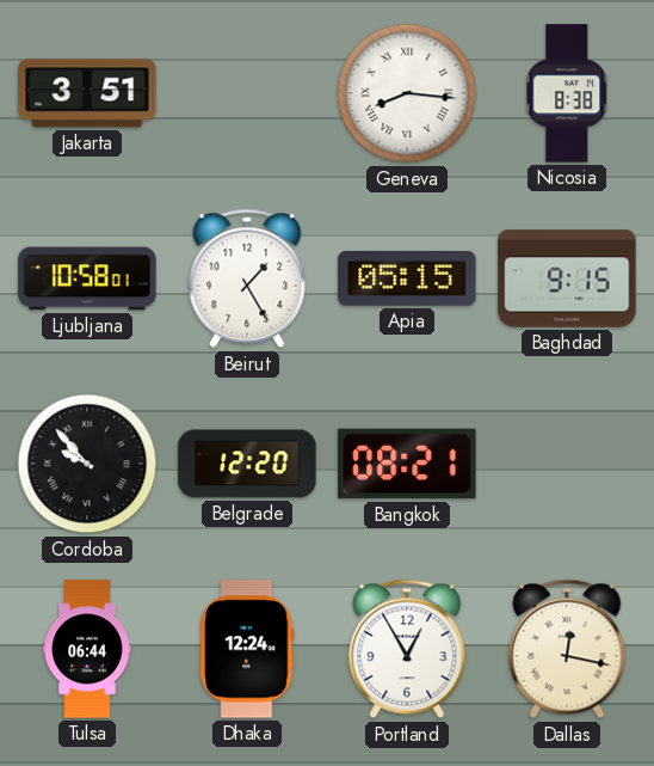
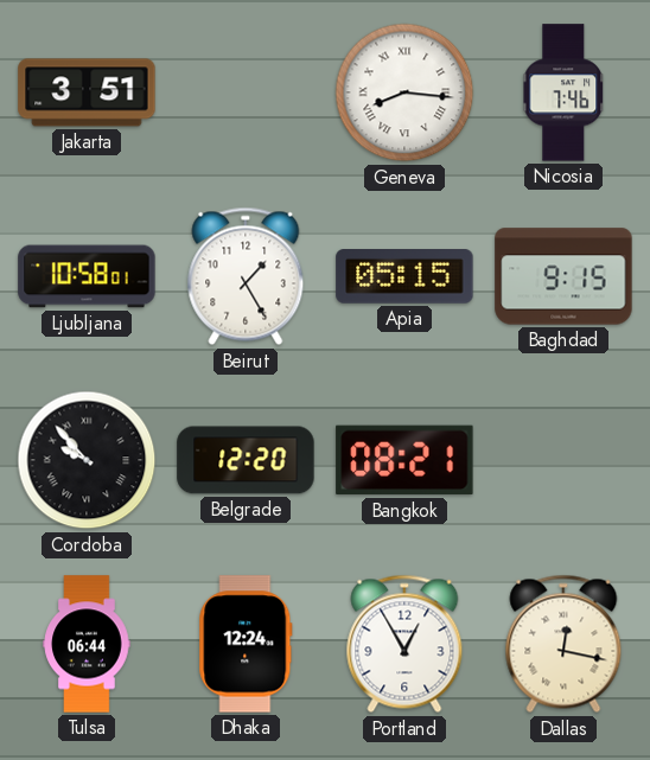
Nicosia: 8:38 -> 7:46 (563, 92)
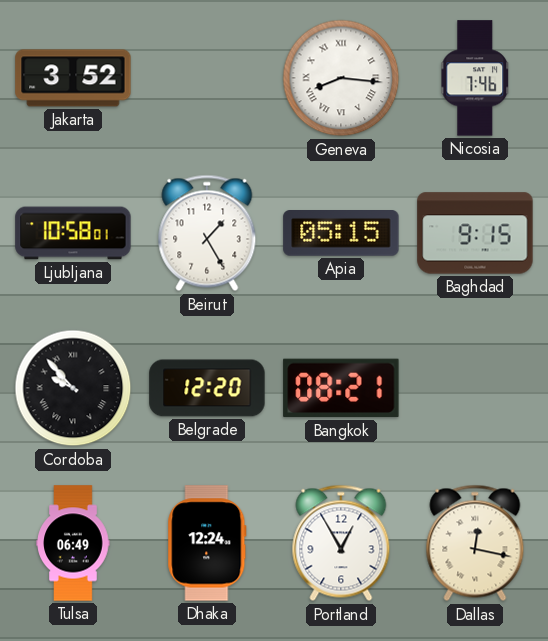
Jakarta: 3:51 -> 3:52 (73, 78)
Tulsa: 06:44 -> 06:49 (73, 543)
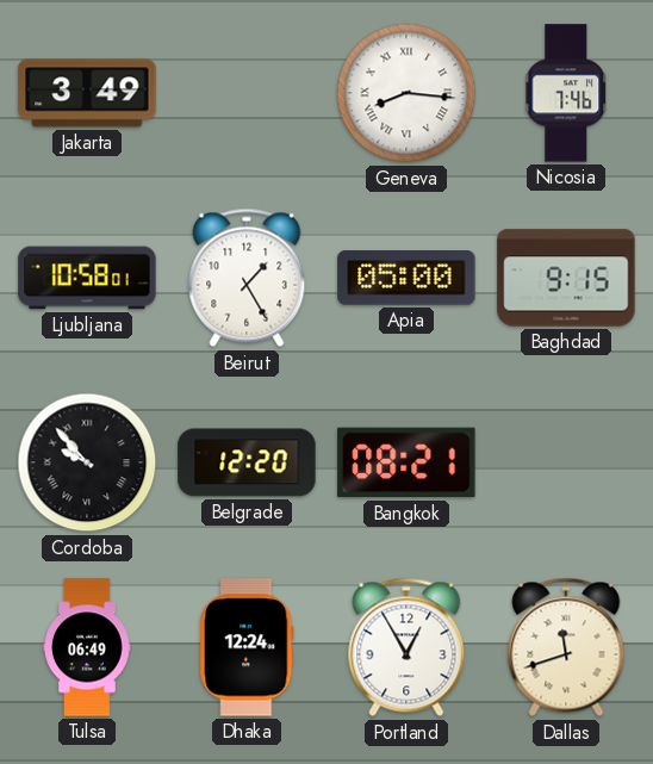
Jakarta: 3:52 -> 3:49 (87, 93)
Apia: 05:15 -> 05:00 (406, 279)
Dallas: 12:17 -> 11:42 (566, 647)
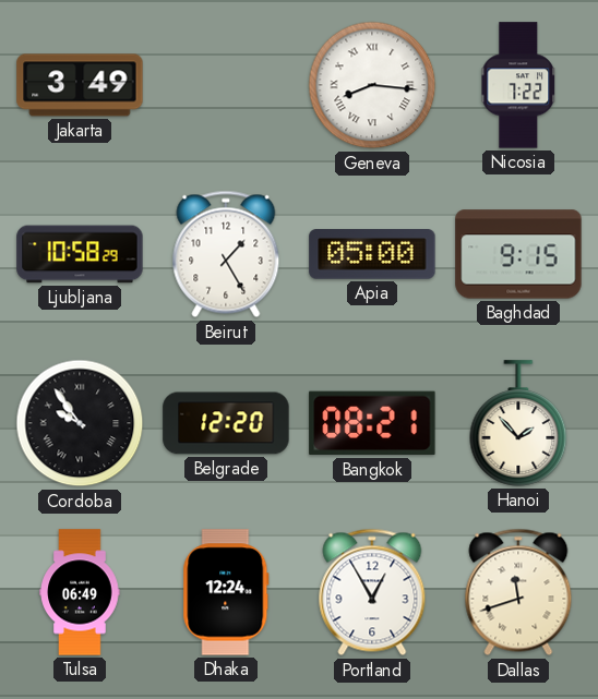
Nicosia: 7:46 -> 7:22 (518, 85)
Ljubljana: 10:58:01 -> 10:58:29 (80, 254)
Cordoba: 9:53 -> 9:54 (80, 423)
Hanoi: none -> 1:53 (518, 423)
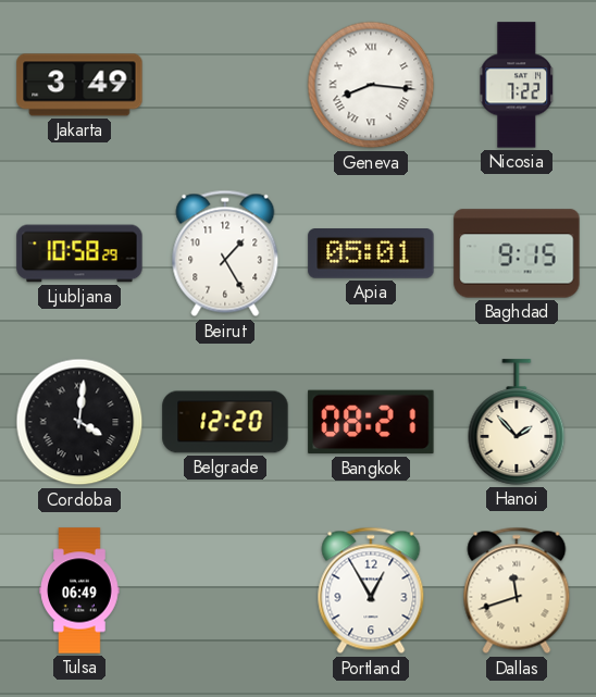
Apia: 05:00 -> 05:01 (371, 254)
Cordoba: 9:54 -> 4:01 (79, 422)
Dhaka: 12:24 -> none (226, 592)
